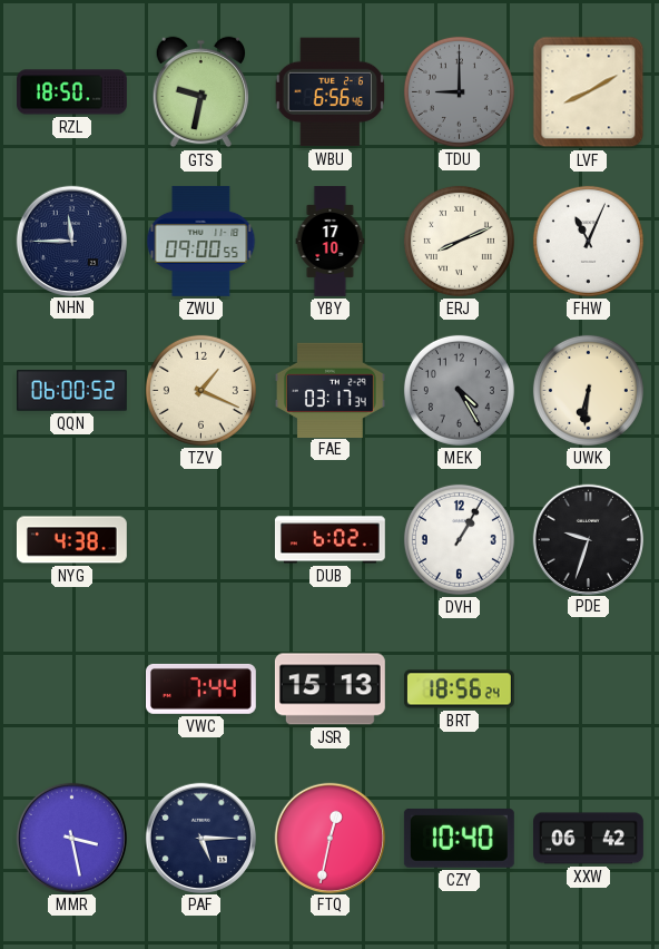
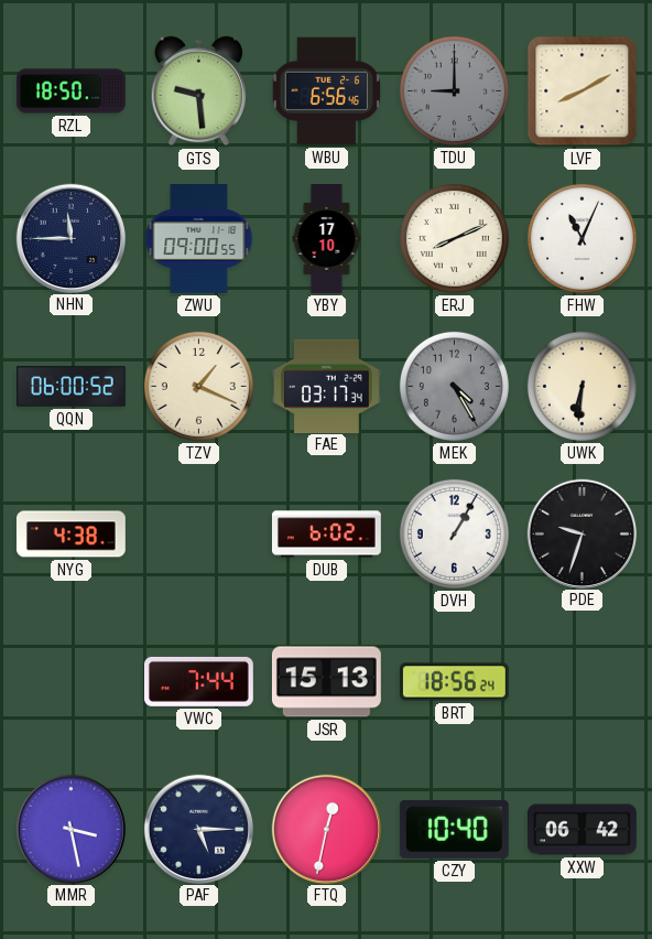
GTS: 9:32 -> 9:29 (199, 91)
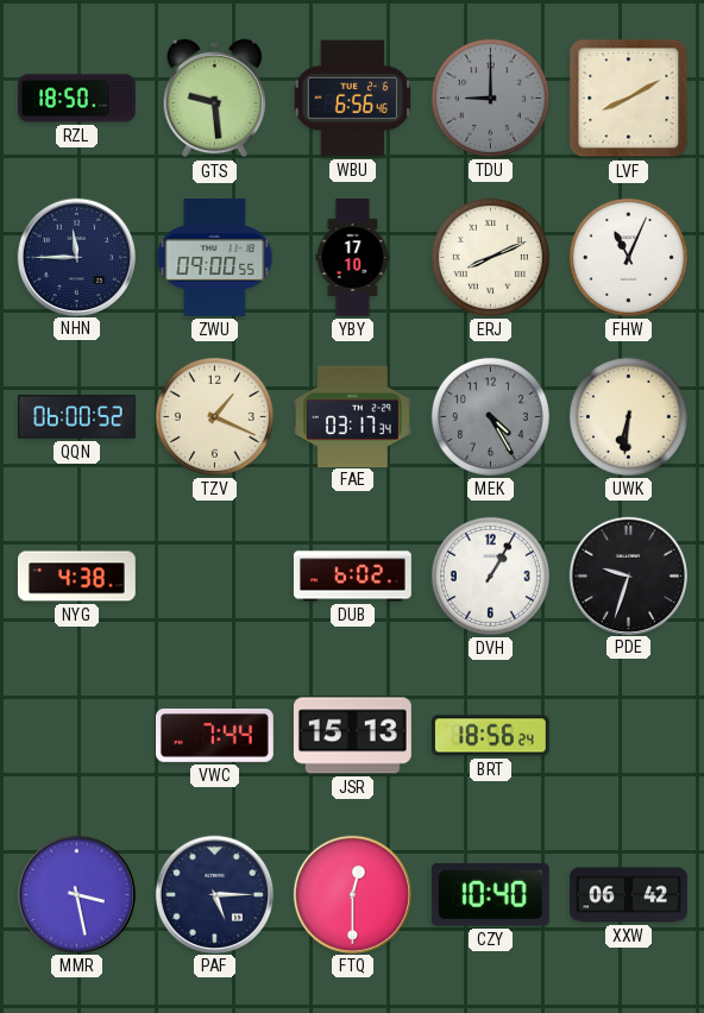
FTQ: 12:32 -> 12:30 (352, 894)
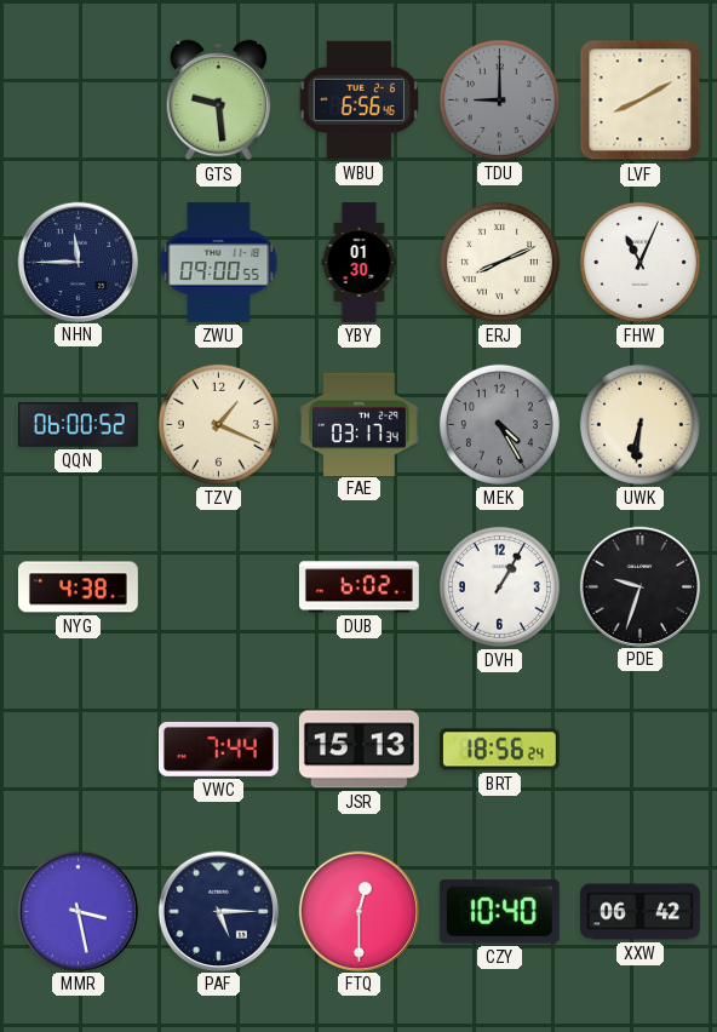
RZL: 18:50 -> none (77, 99)
YBY: 17:10 -> 01:30 (360, 263)
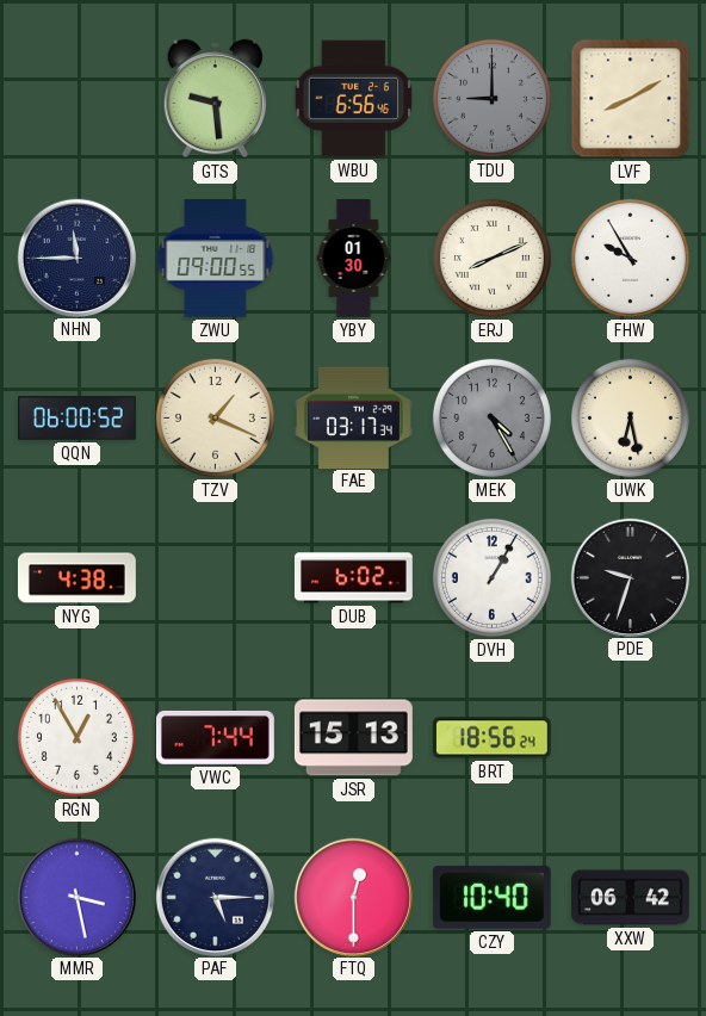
FHW: 11:04 -> 9:55 (630, 258)
UWK: 6:31 -> 6:28 (630, 417)
RGN: none -> 12:55 (76, 737)
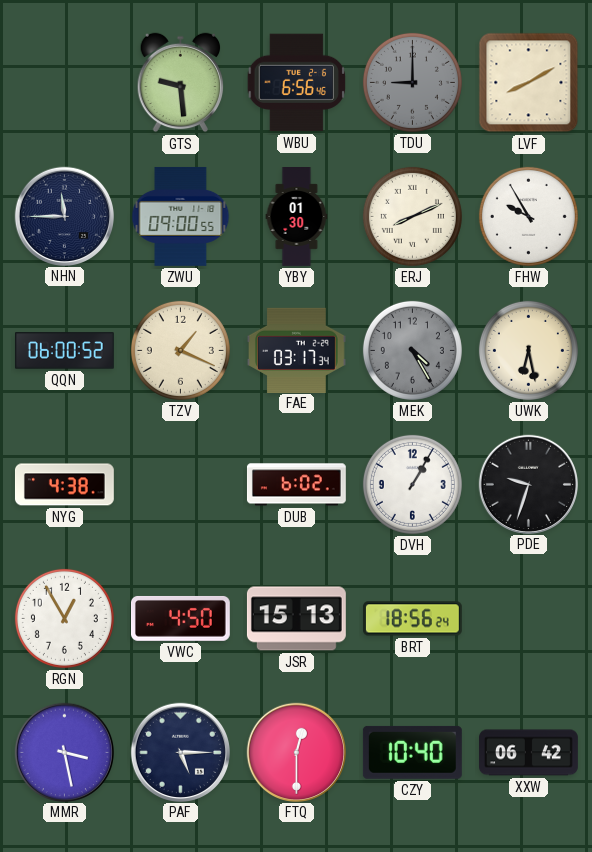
VWC: 7:44 -> 4:50 (180, 619)
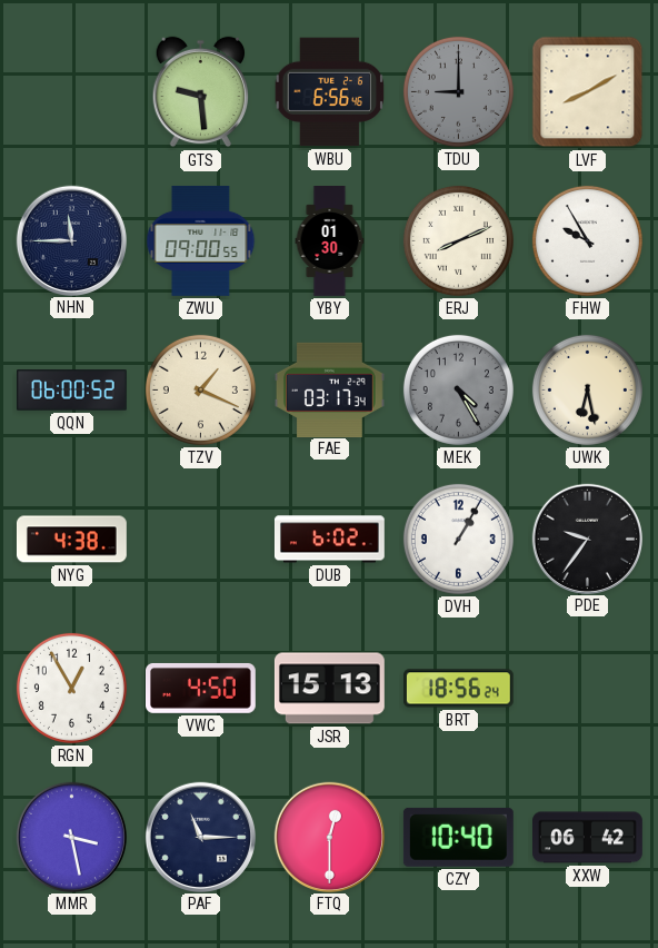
PDE: 9:33 -> 9:36 (587, 539)
PAF: 5:15 -> 11:15 (200, 837)
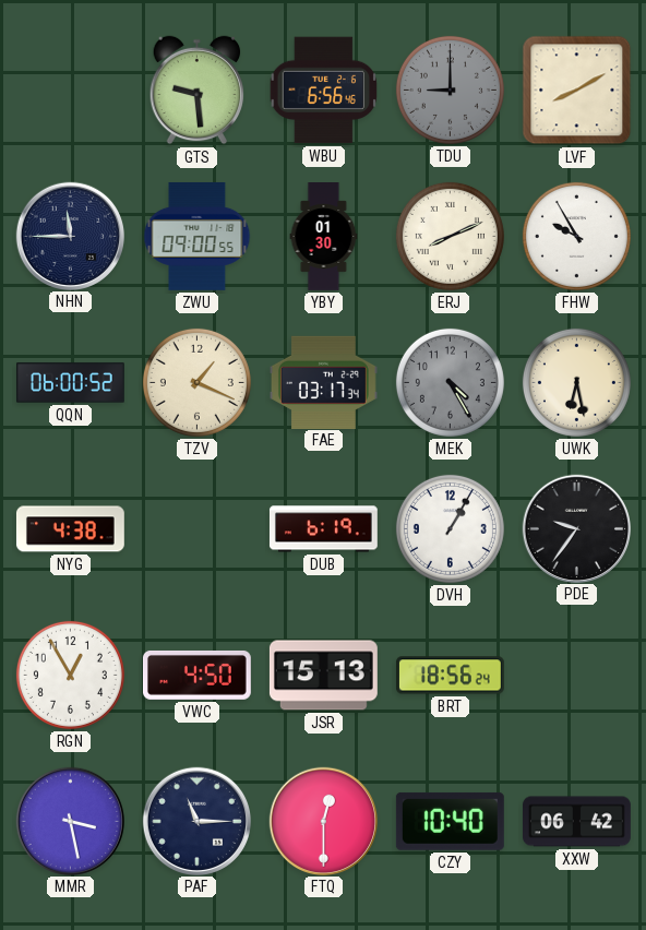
DUB: 6:02 -> 6:19 (323, 529)
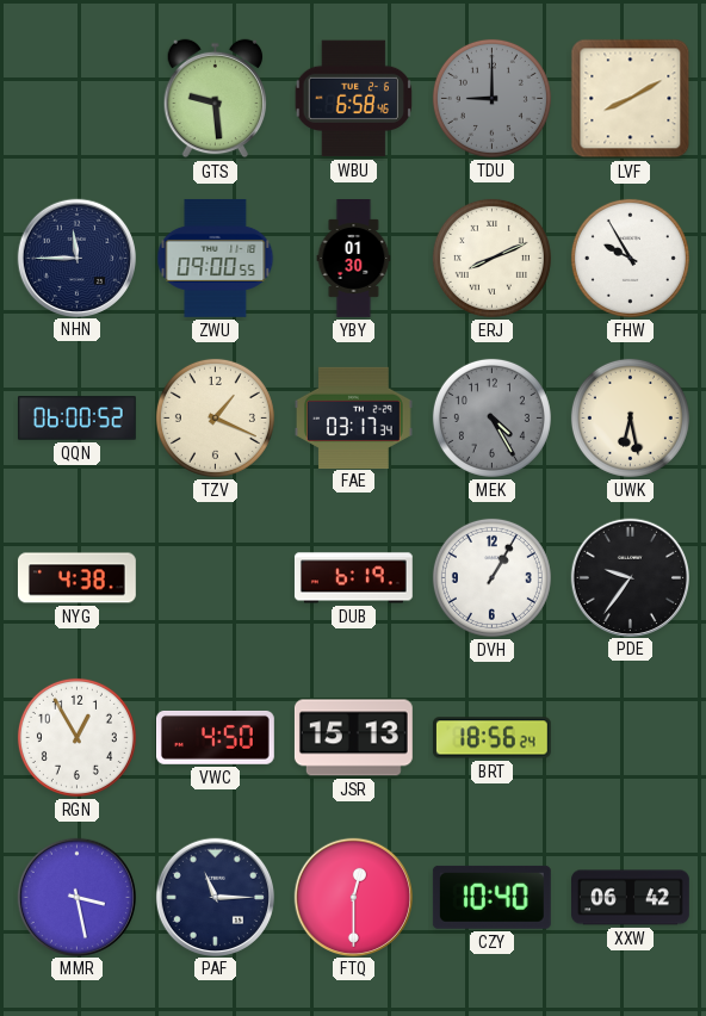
WBU: 6:56 -> 6:58 (354, 99)
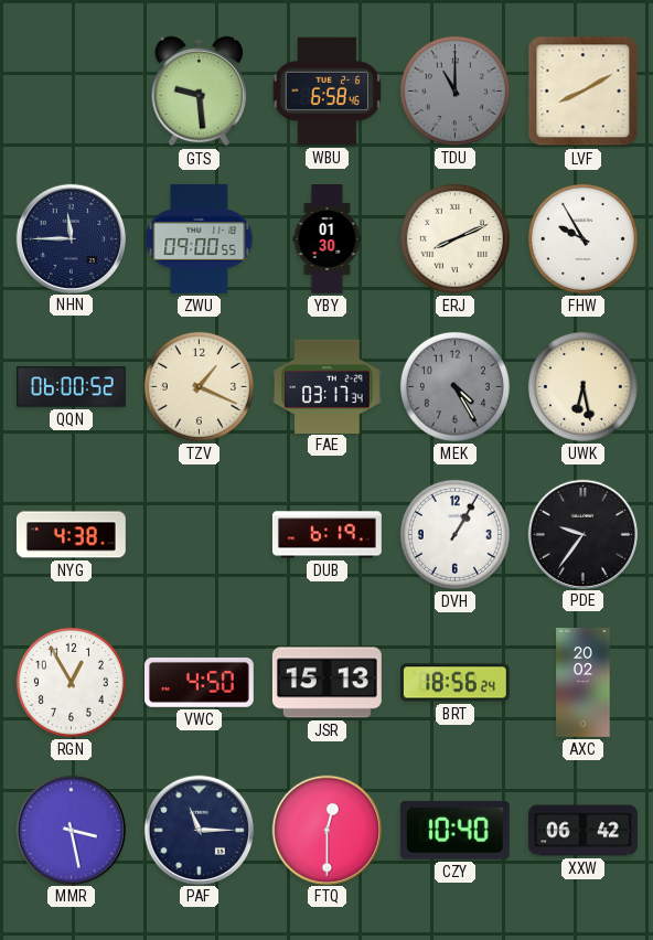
TDU: 9:00 -> 11:00 (454, 90)
AXC: none -> 20:02 (584, 683)
